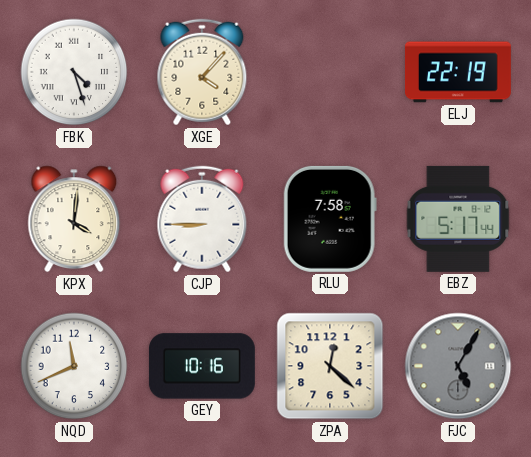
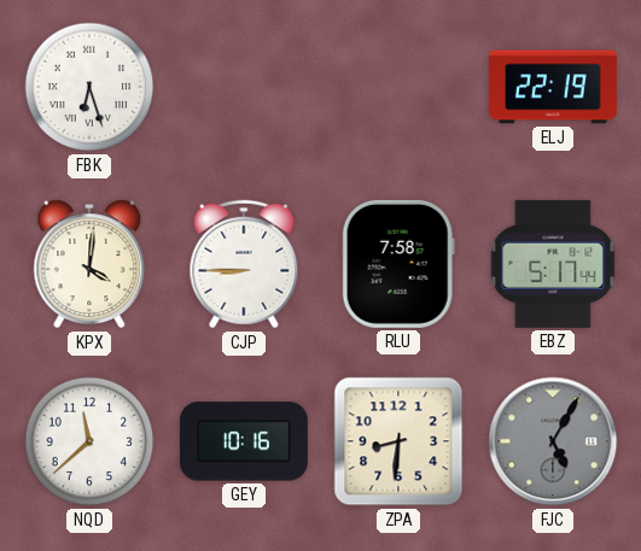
FBK: 4:27 -> 6:27 (89, 87)
XGE: 4:07 -> none (202, 72)
NQD: 11:41 -> 11:38 (89, 441)
ZPA: 12:22 -> 8:31 (398, 441)
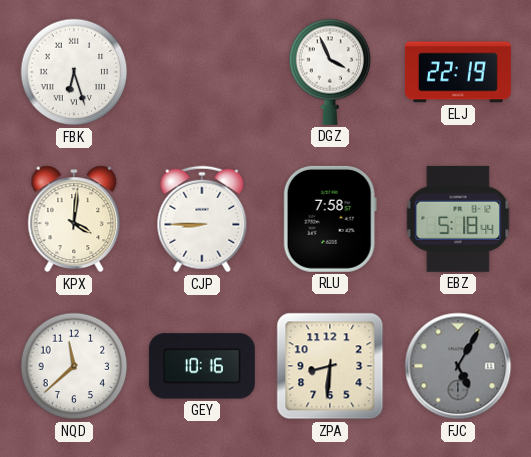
DGZ: none -> 3:56 (330, 72)
EBZ: 5:17 -> 5:18 (458, 219)
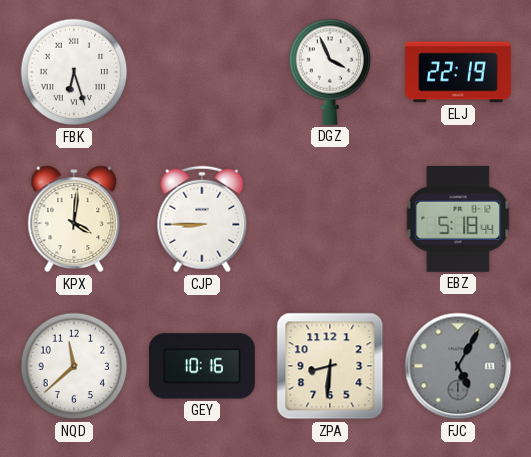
RLU: 7:58 -> none (330, 219)
